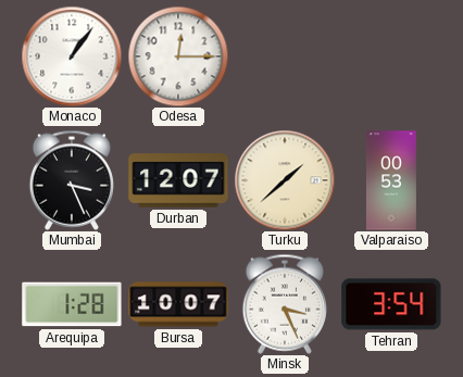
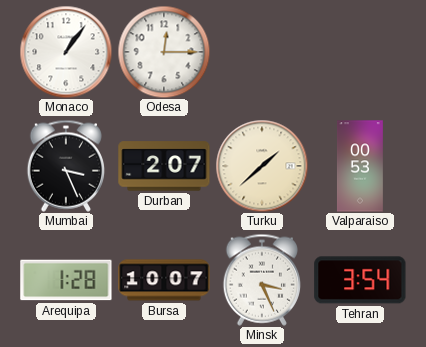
Durban: 12:07 -> 2:07 (164, 166)
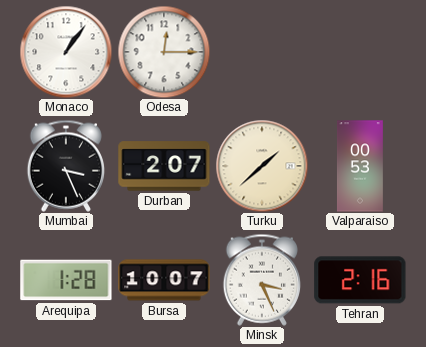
Tehran: 3:54 -> 2:16 (360, 280)
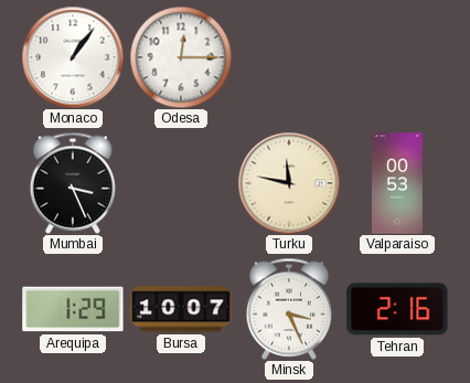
Durban: 2:07 -> none (164, 166)
Turku: 1:38 -> 11:47 (289, 183)
Arequipa: 1:28 -> 1:29 (73, 309)
